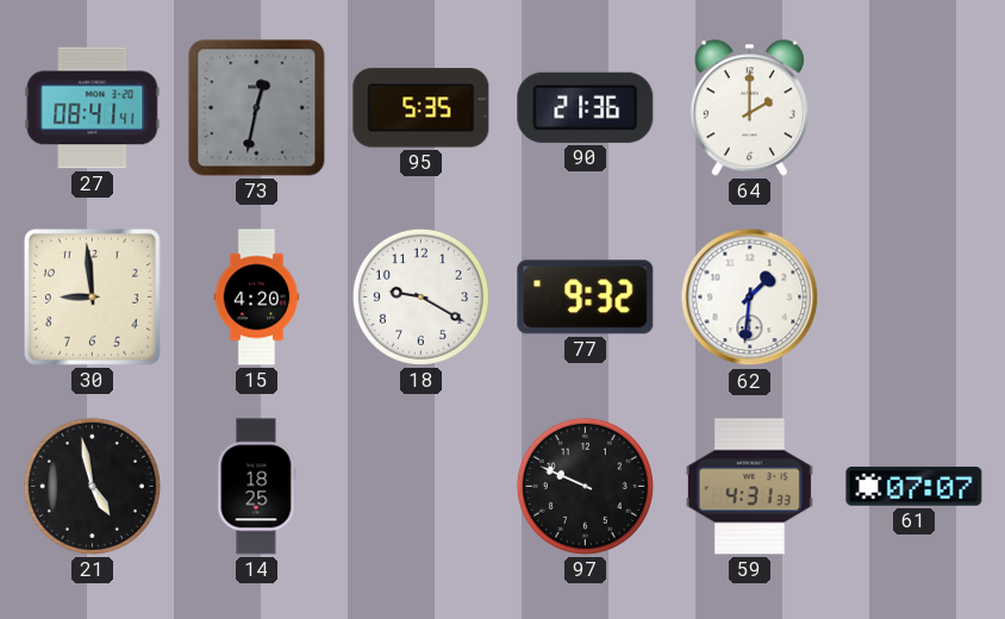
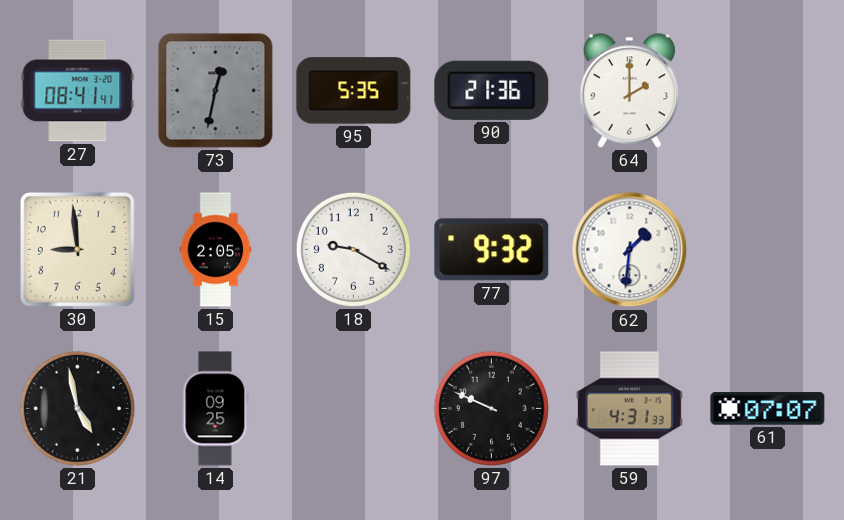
15: 4:20 -> 2:05 (216, 250)
14: 18:25 -> 09:25 (215, 409)
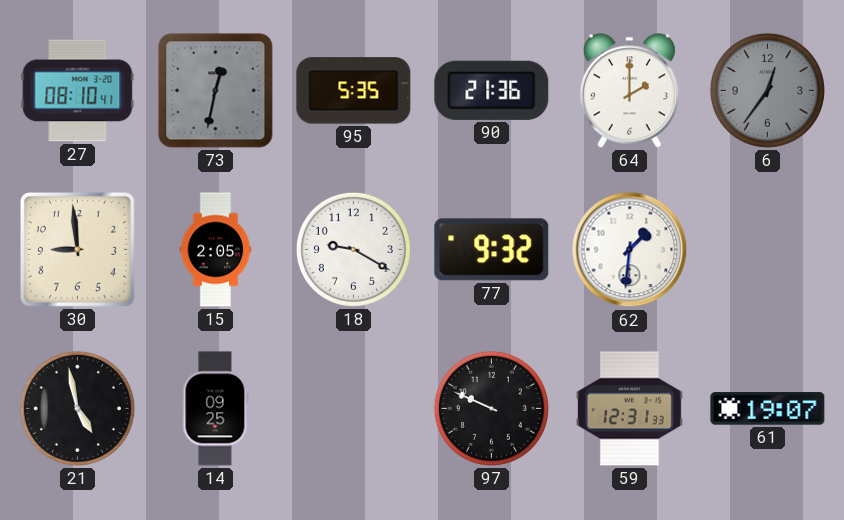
27: 08:41 -> 08:10 (78, 91)
6: none -> 12:36 (767, 90)
59: 4:31 -> 12:31 (629, 409)
61: 07:07 -> 19:07 (768, 409)
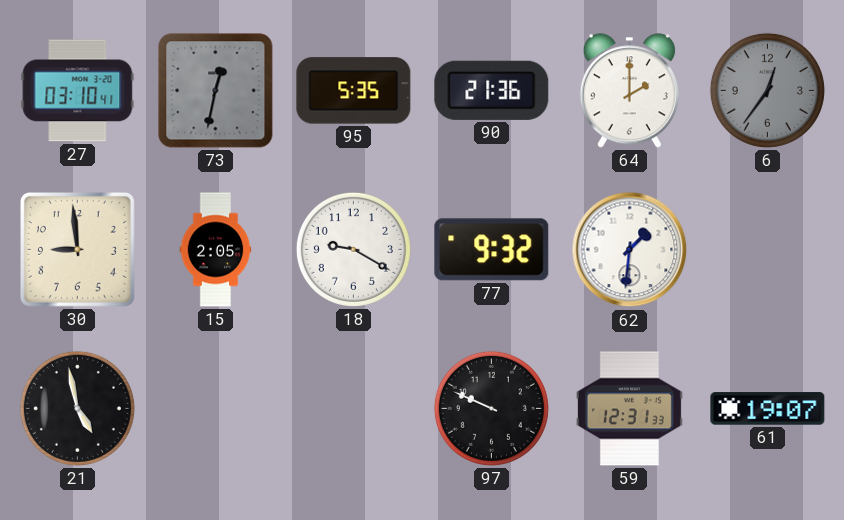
27: 08:10 -> 03:10 (78, 91)
14: 09:25 -> none (215, 409)
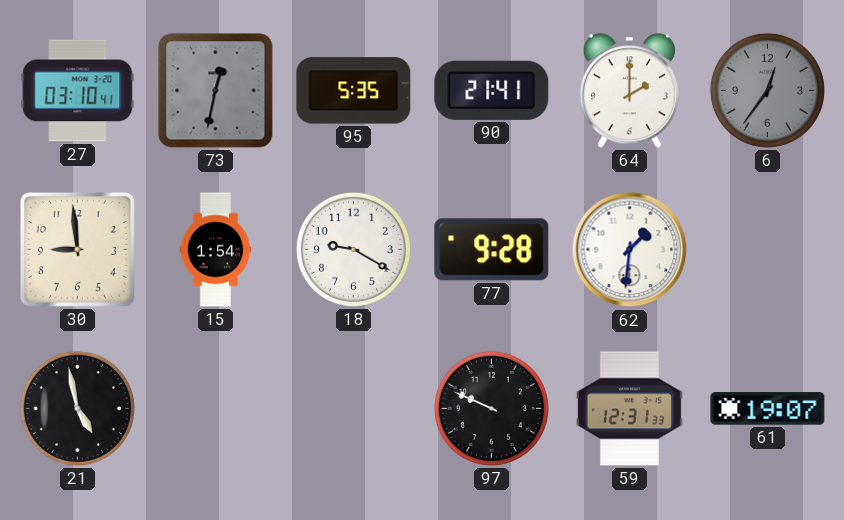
90: 21:36 -> 21:41 (492, 90)
15: 2:05 -> 1:54 (216, 250)
77: 9:32 -> 9:28 (492, 250)
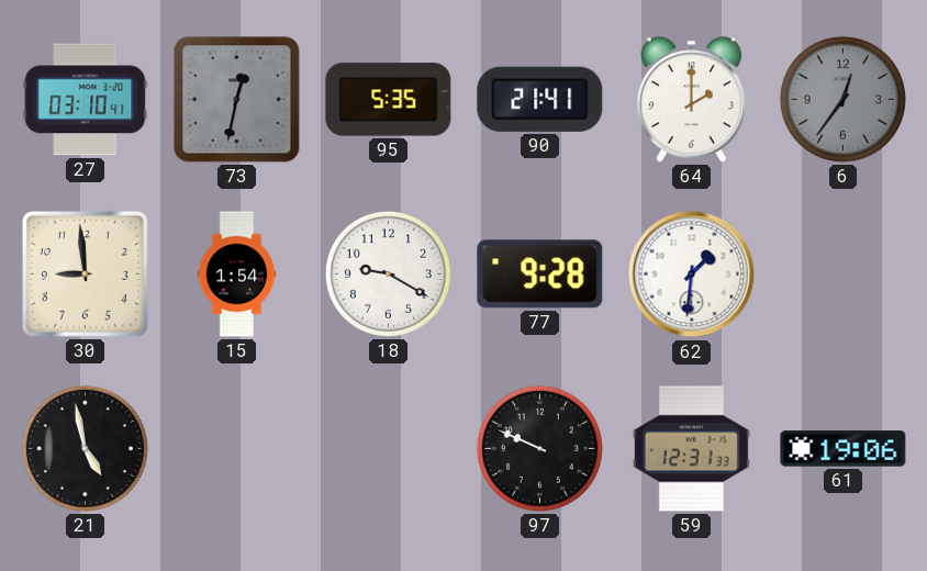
61: 19:07 -> 19:06 (844, 449)
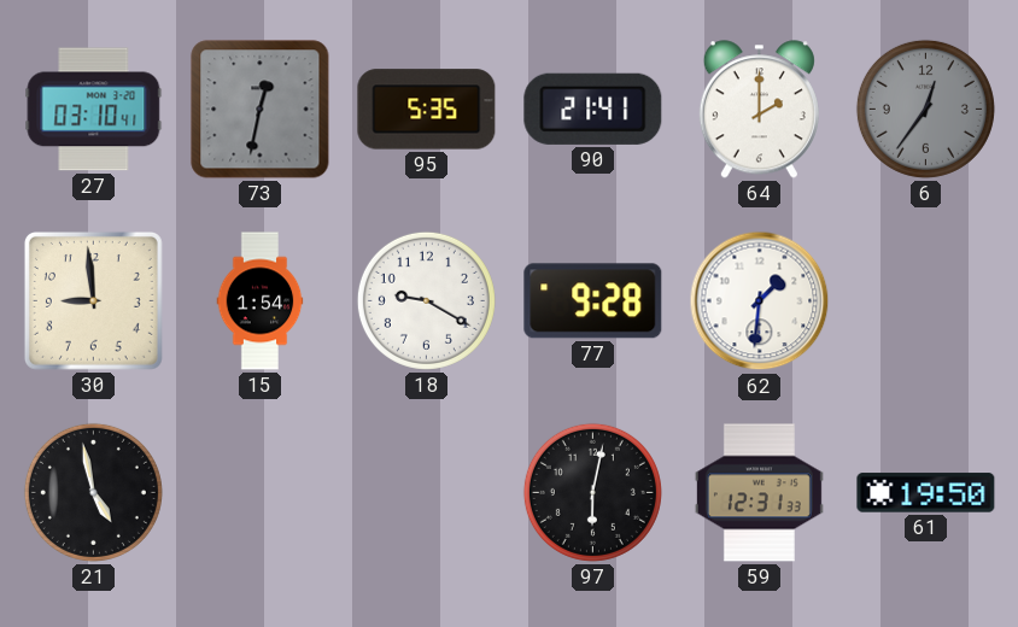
97: 9:49 -> 6:02 (592, 492)
61: 19:06 -> 19:50 (926, 493)
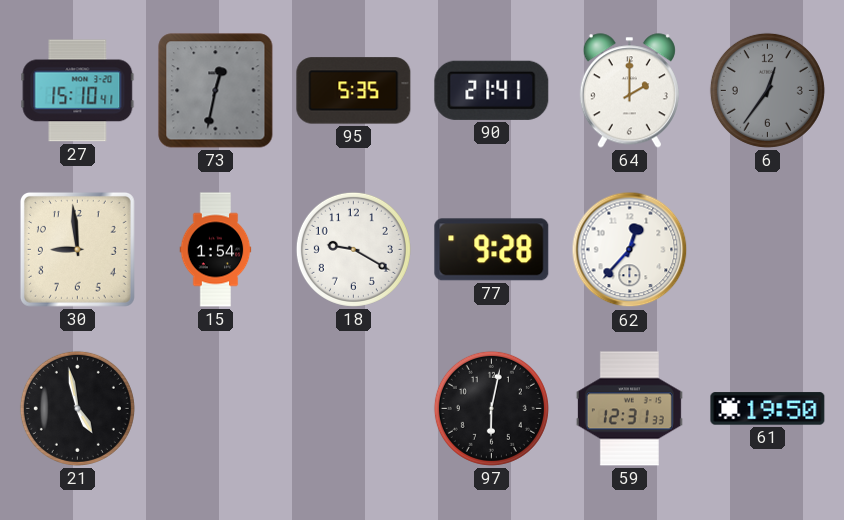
27: 03:10 -> 15:10 (78, 91)
62: 1:31 -> 12:37 (630, 250)
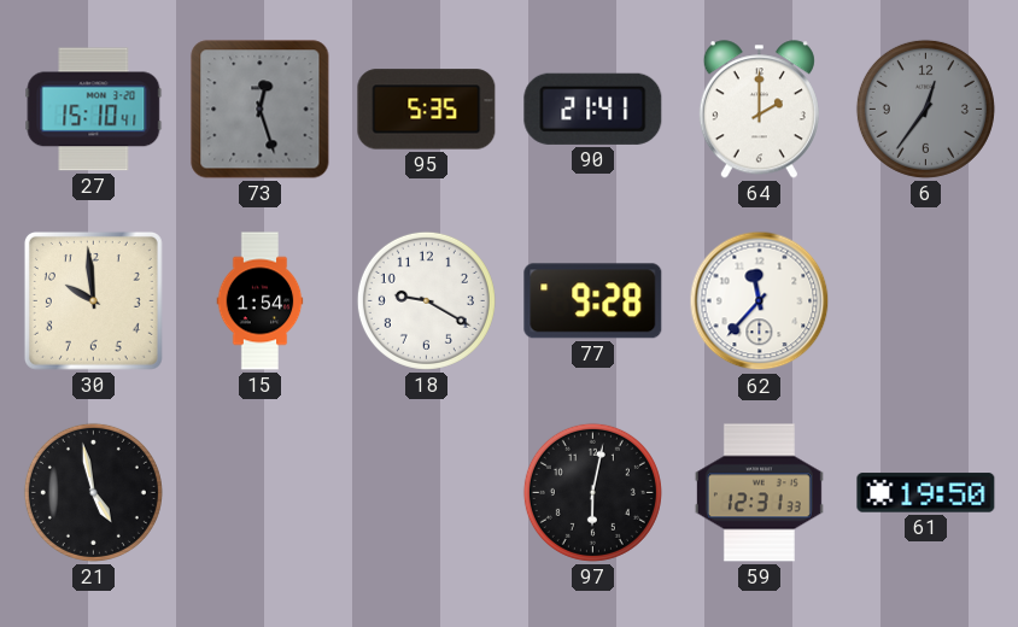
73: 12:32 -> 12:27 (261, 110)
30: 8:59 -> 9:59 (93, 300)
62: 12:37 -> 11:37 (760, 301)
